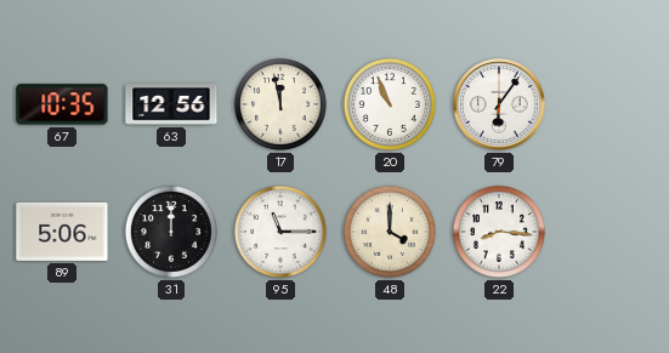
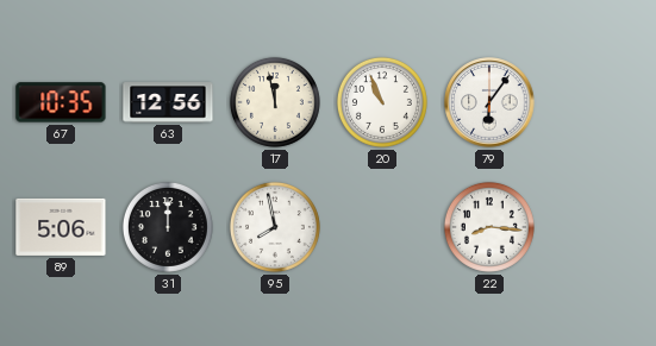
95: 11:15 -> 7:58 (275, 227)
48: 4:00 -> none (390, 232)
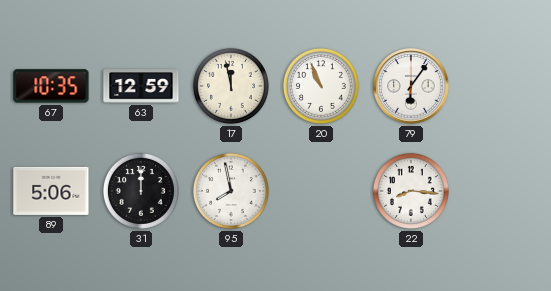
63: 12:56 -> 12:59 (141, 86)
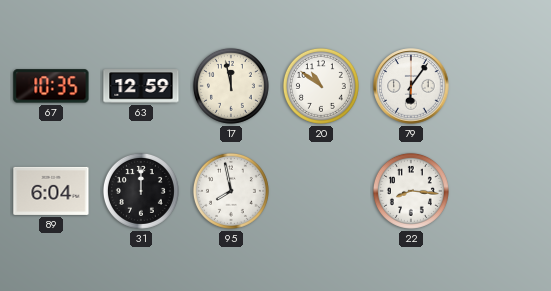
20: 10:56 -> 10:51 (321, 86)
89: 5:06 -> 6:04 (51, 191)
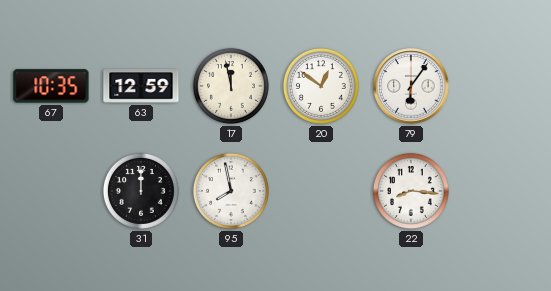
20: 10:51 -> 12:51 (321, 86)
89: 6:04 -> none (51, 191)
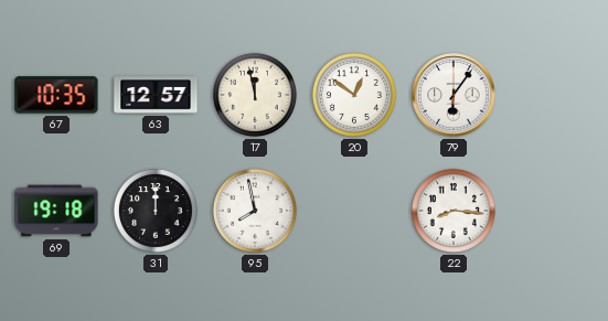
63: 12:59 -> 12:57 (156, 95)
69: none -> 19:18 (56, 211)
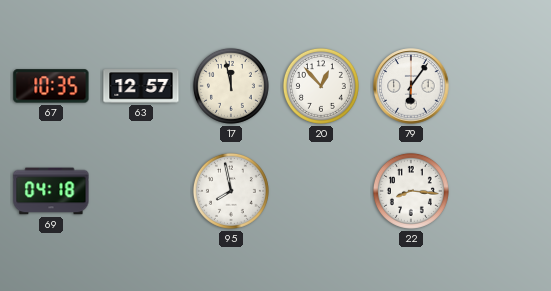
20: 12:51 -> 12:53 (321, 86)
69: 19:18 -> 04:18 (51, 191)
31: 12:00 -> none (156, 211)
